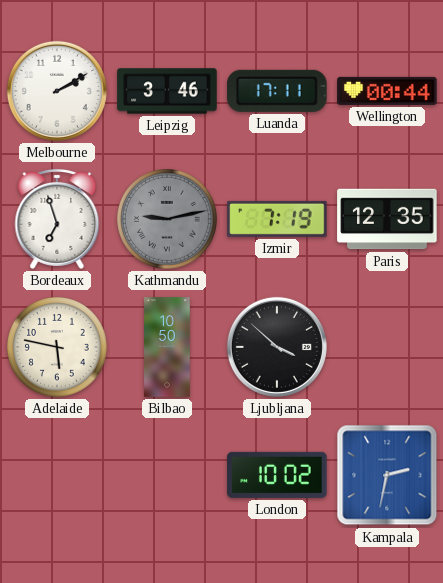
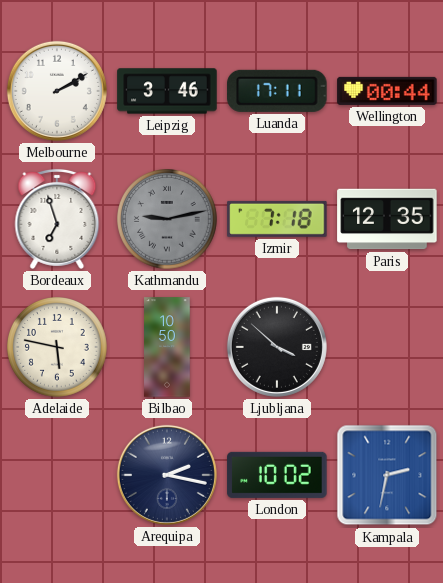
Izmir: 7:19 -> 7:18 (277, 219)
Arequipa: none -> 2:17 (167, 475)
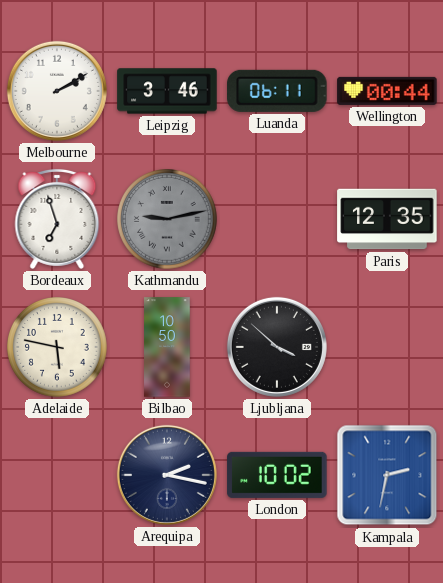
Luanda: 17:11 -> 06:11 (277, 91)
Izmir: 7:18 -> none (277, 219)
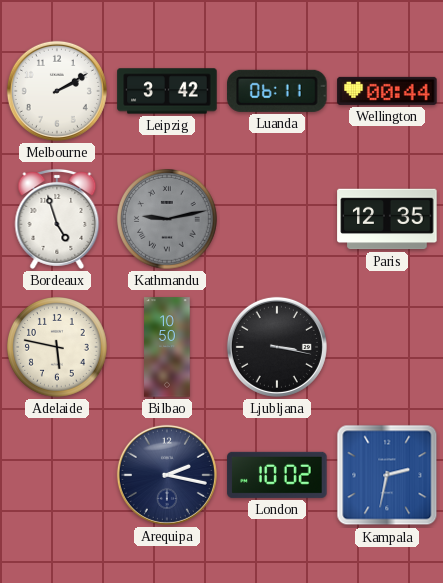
Leipzig: 3:46 -> 3:42 (167, 91)
Bordeaux: 6:57 -> 4:57 (57, 219)
Ljubljana: 3:52 -> 3:17 (277, 347)
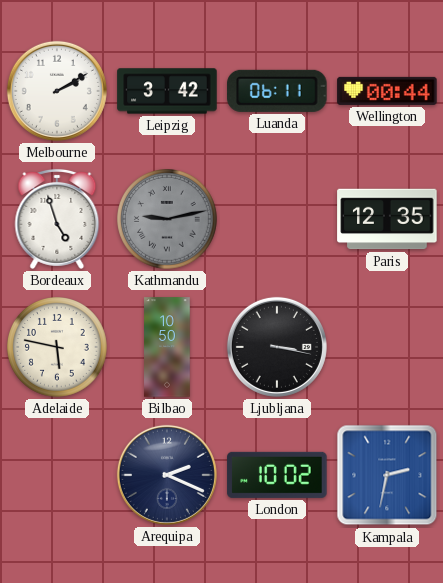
Arequipa: 2:17 -> 2:19 (167, 475)
